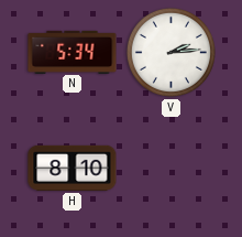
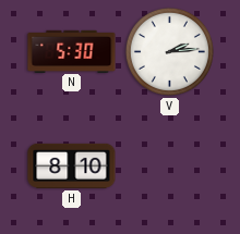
N: 5:34 -> 5:30 (72, 51)
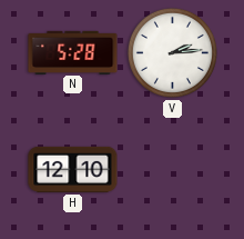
N: 5:30 -> 5:28 (73, 52)
H: 8:10 -> 12:10 (73, 169)
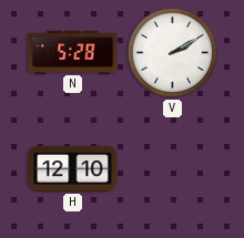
V: 2:14 -> 2:10 (172, 52)
